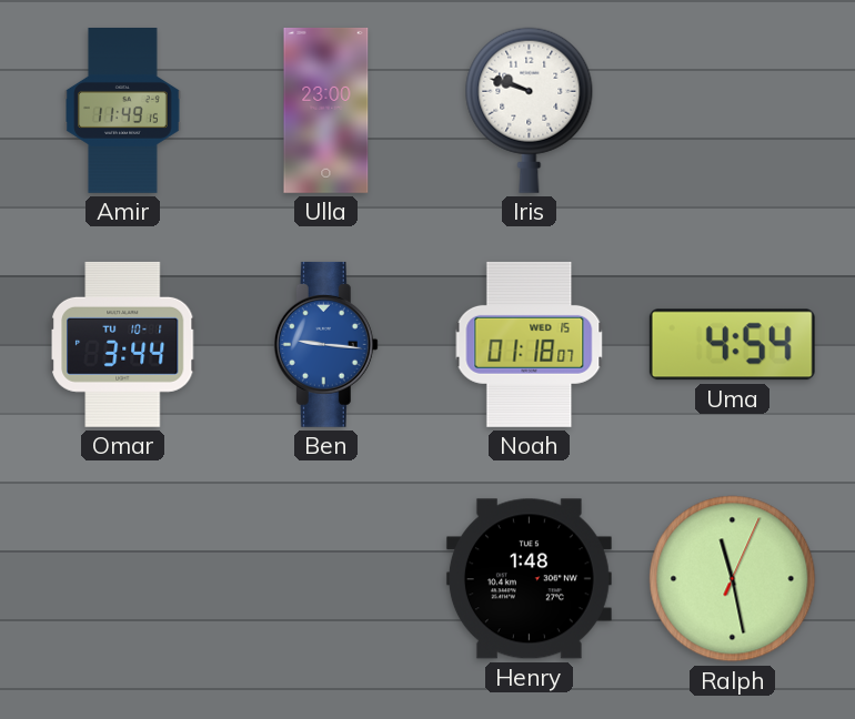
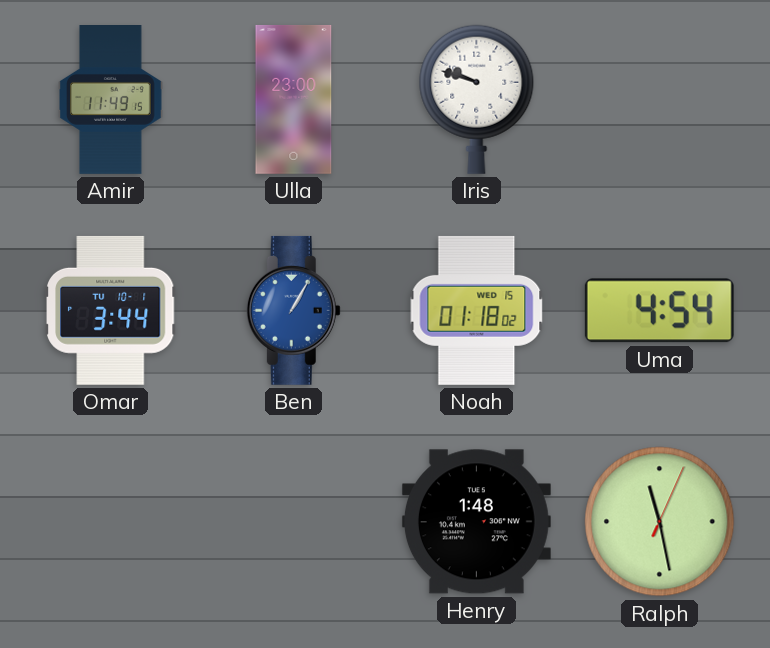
Ben: 9:16 -> 1:05 (293, 310)
Noah: 01:18:07 -> 01:18:02 (477, 310)
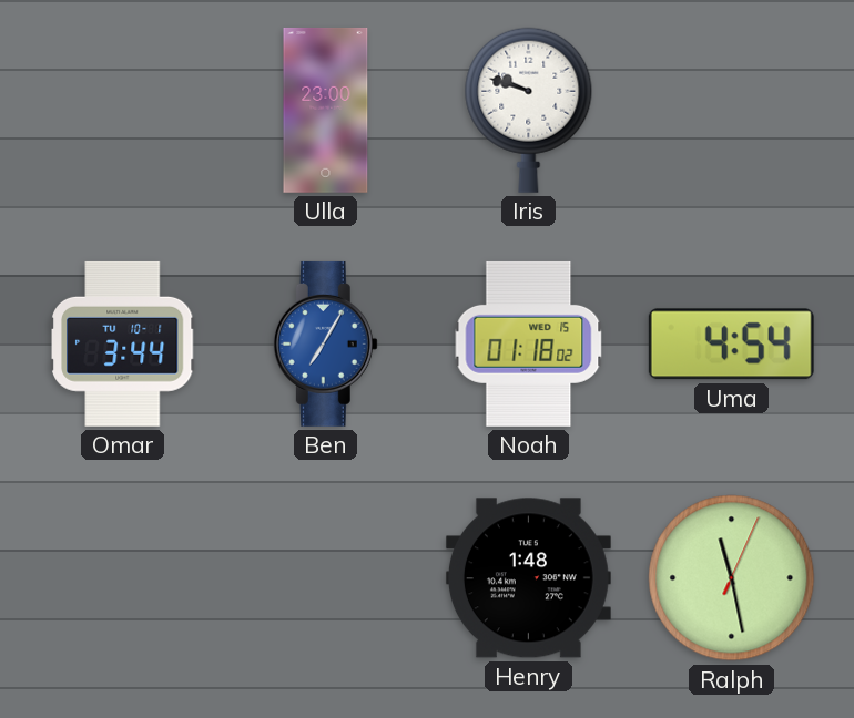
Amir: 11:49 -> none (111, 100)
Ben: 1:05 -> 7:05 (325, 343)
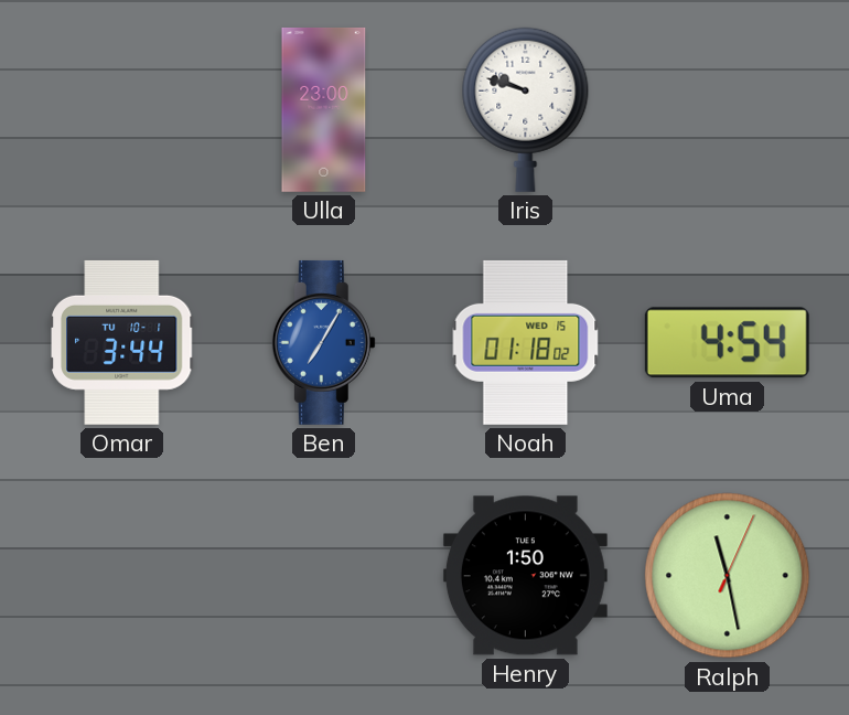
Henry: 1:48 -> 1:50 (525, 576)
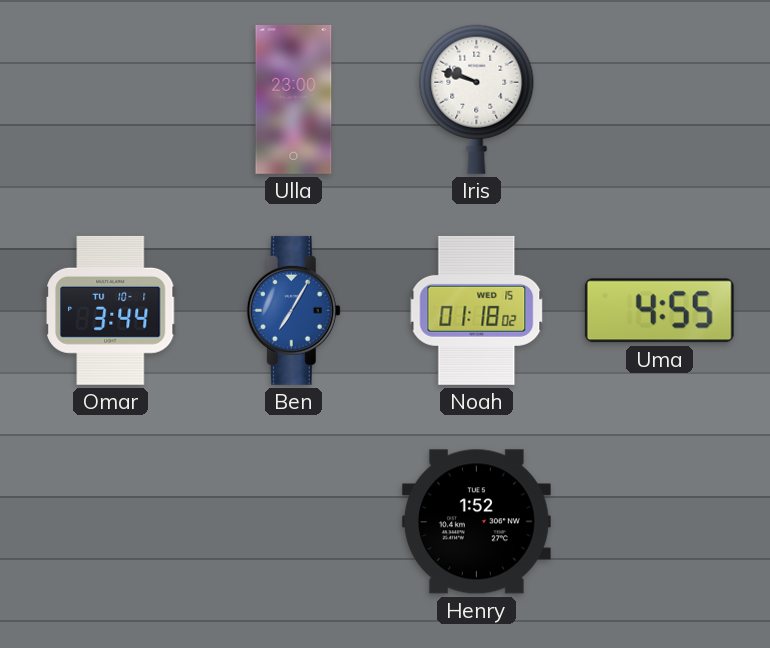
Uma: 4:54 -> 4:55 (659, 311)
Henry: 1:50 -> 1:52 (476, 522)
Ralph: 11:28 -> none (728, 576)
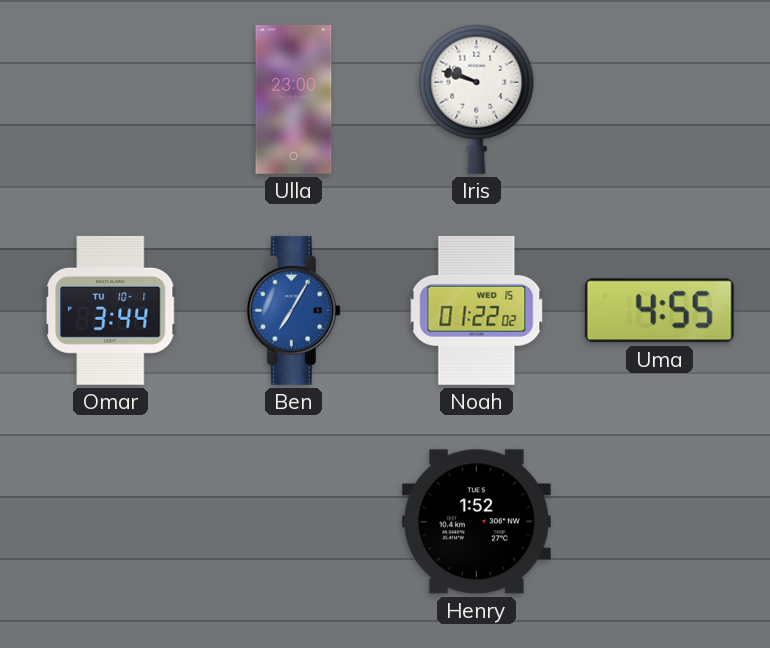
Noah: 01:18 -> 01:22 (477, 310)
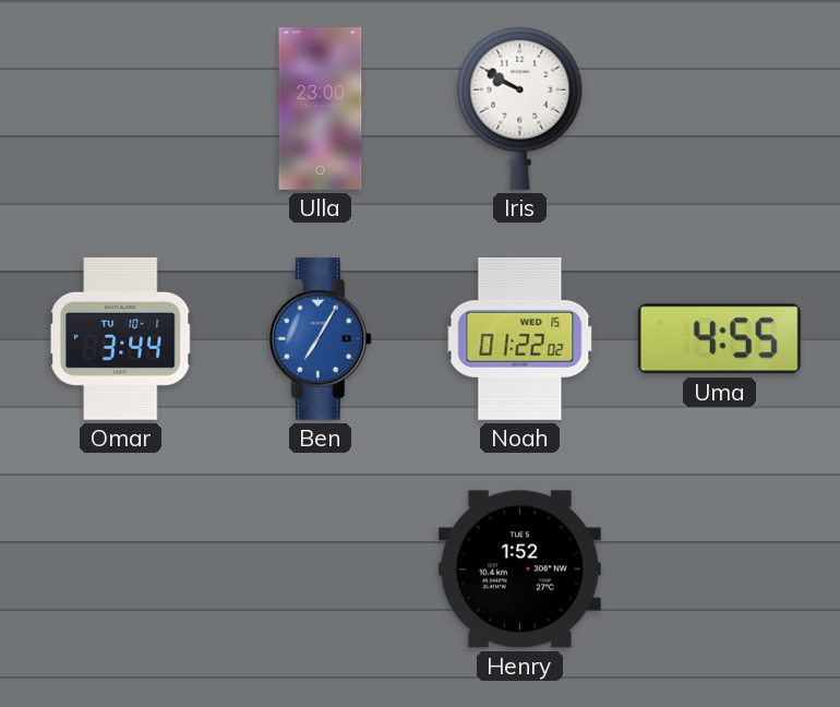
Iris: 9:48 -> 9:50 (520, 108)
